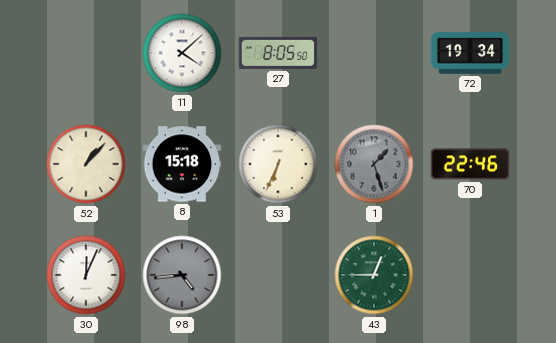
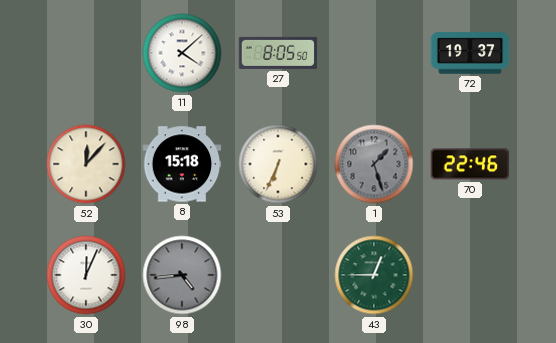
72: 19:34 -> 19:37 (470, 53)
52: 1:07 -> 12:07 (86, 164)
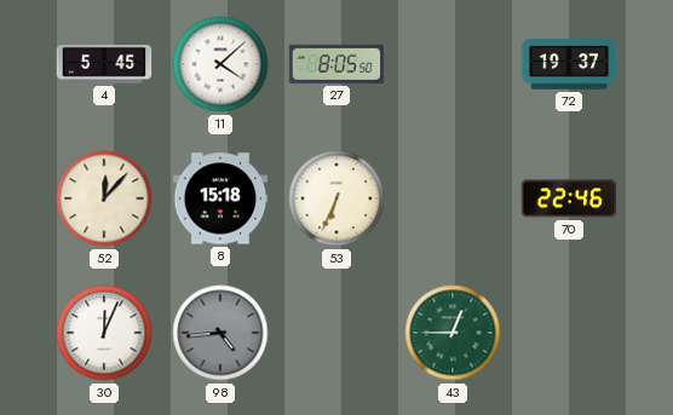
4: none -> 5:45 (104, 65)
1: 1:27 -> none (374, 164)
